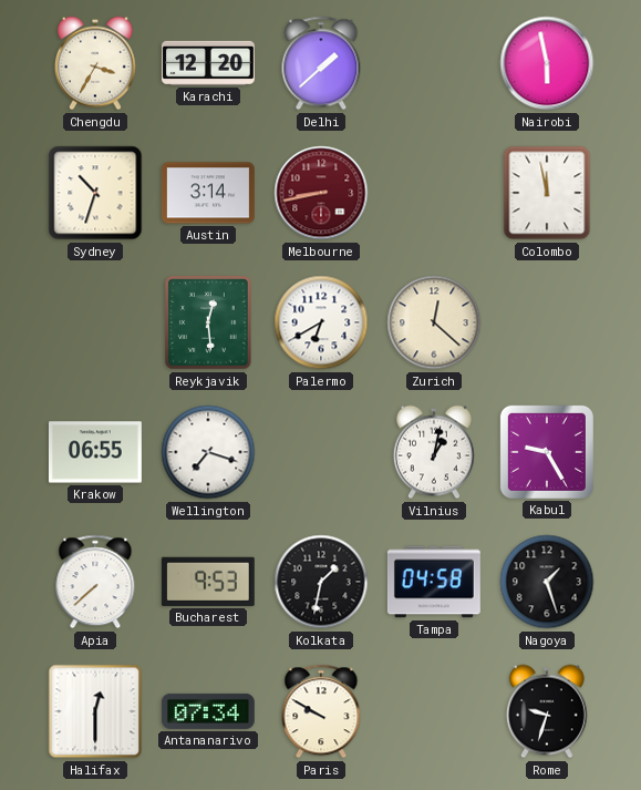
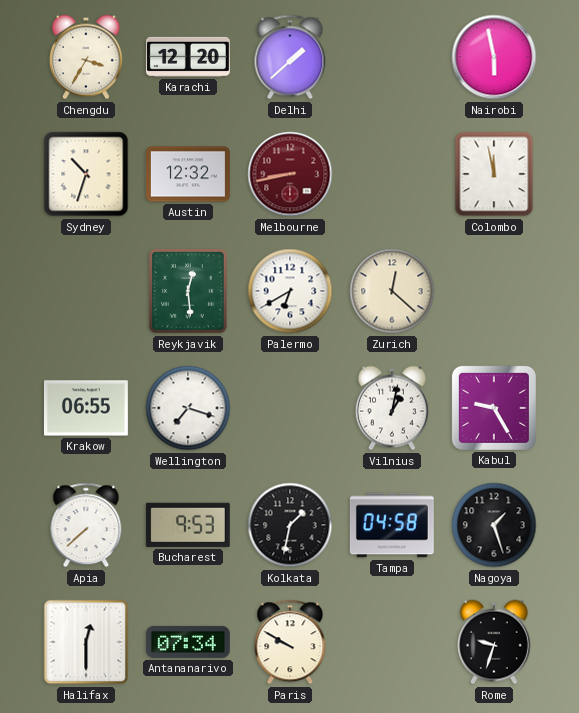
Austin: 3:14 -> 12:32 (188, 174)
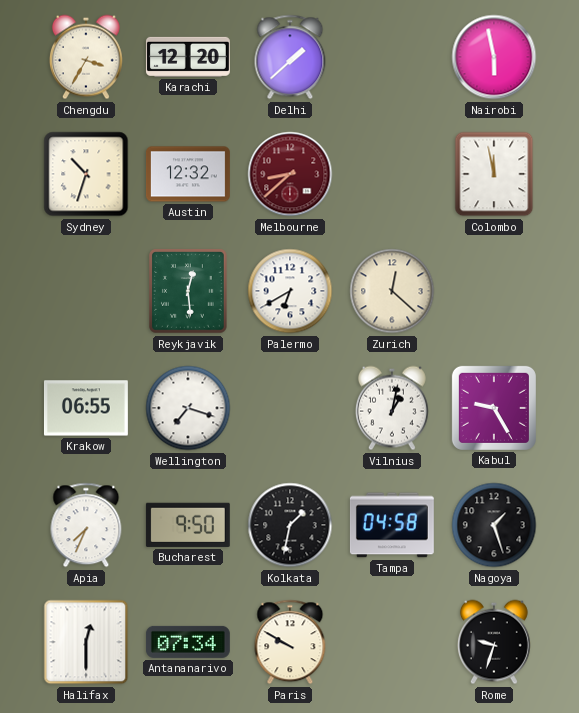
Melbourne: 8:43 -> 8:38 (290, 174)
Apia: 7:38 -> 7:34 (86, 525)
Bucharest: 9:53 -> 9:50 (188, 525)
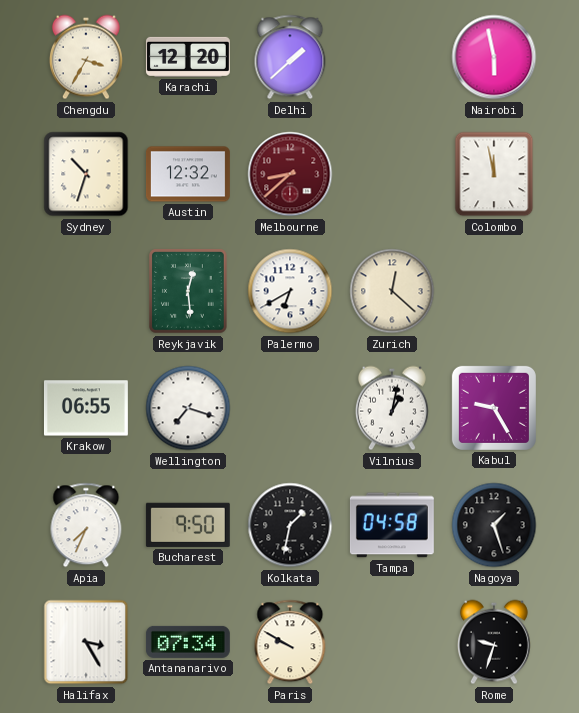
Halifax: 12:30 -> 3:25 (86, 642)
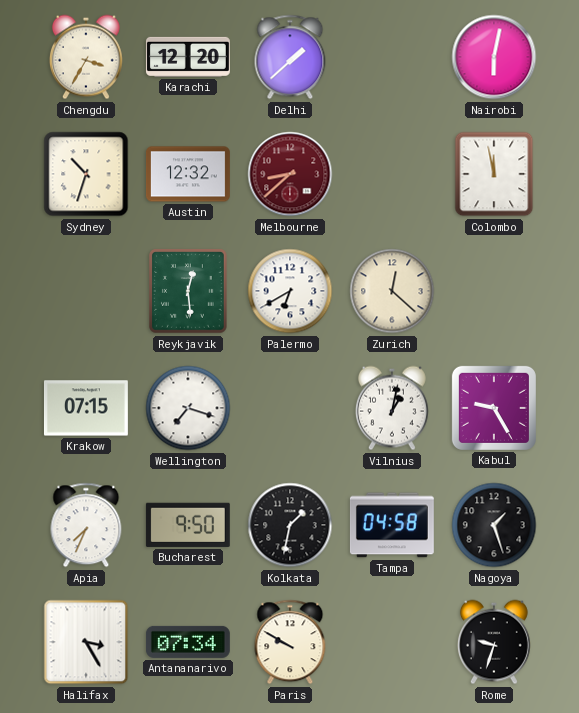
Nairobi: 5:58 -> 6:02 (494, 57)
Krakow: 06:55 -> 07:15 (86, 408)
